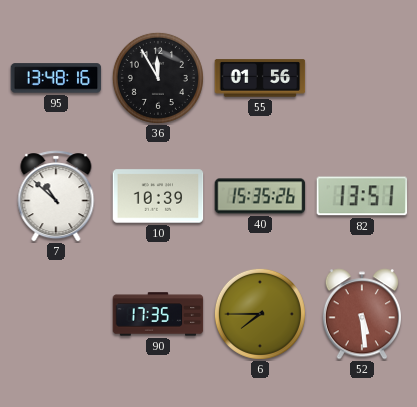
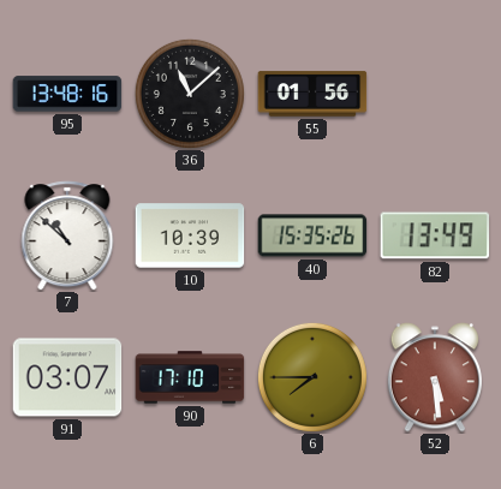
36: 11:55 -> 11:08 (190, 94)
82: 13:51 -> 13:49 (435, 235)
91: none -> 03:07 (67, 377)
90: 17:35 -> 17:10 (190, 377)
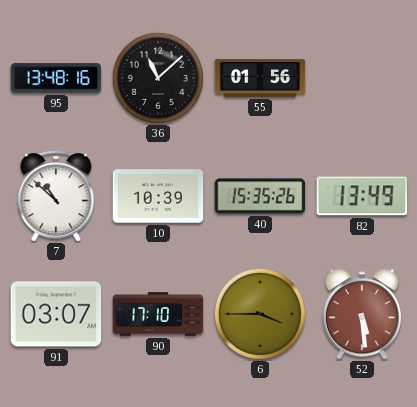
6: 7:45 -> 3:45 (260, 314)
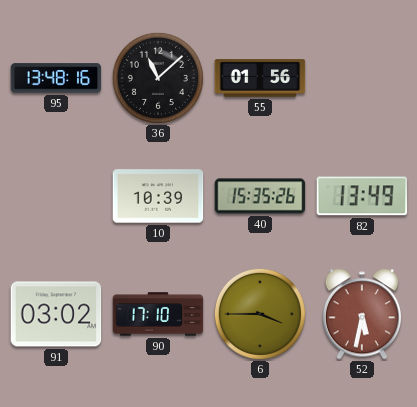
7: 10:52 -> none (56, 196)
91: 03:07 -> 03:02 (56, 314)
52: 5:29 -> 5:32 (361, 314)
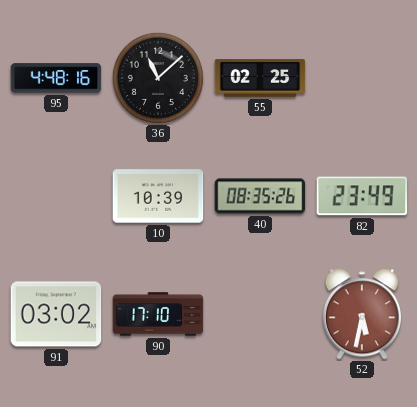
95: 13:48 -> 4:48 (56, 78)
55: 01:56 -> 02:25 (260, 78)
40: 15:35 -> 08:35 (260, 196)
82: 13:49 -> 23:49 (362, 196)
6: 3:45 -> none (260, 314)
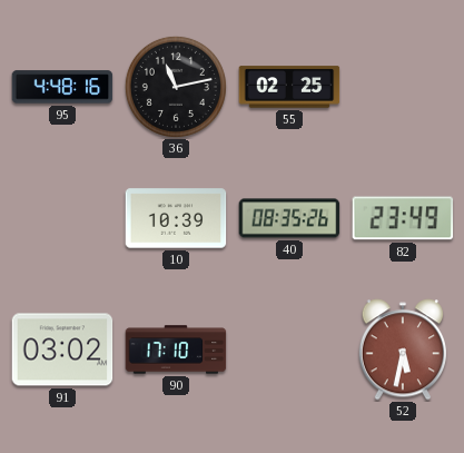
36: 11:08 -> 11:13 (176, 87)
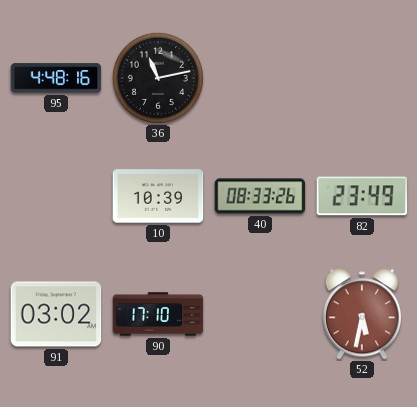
55: 02:25 -> none (289, 87)
40: 08:35 -> 08:33 (260, 196)
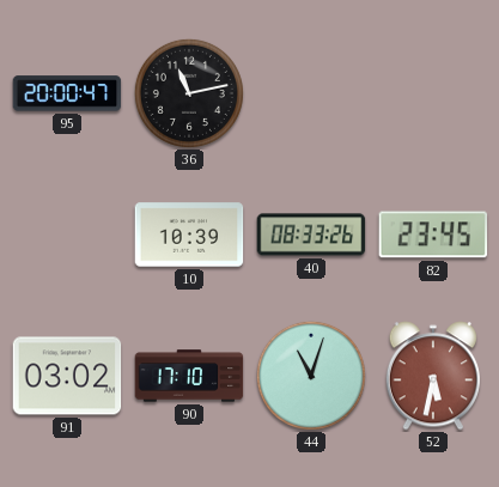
95: 4:48 -> 20:00 (67, 93)
82: 23:49 -> 23:45 (433, 235)
44: none -> 11:03 (311, 376)
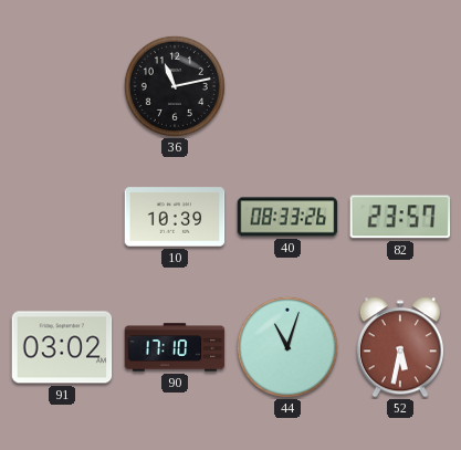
95: 20:00 -> none (67, 93)
82: 23:45 -> 23:57 (400, 217)
